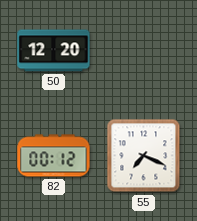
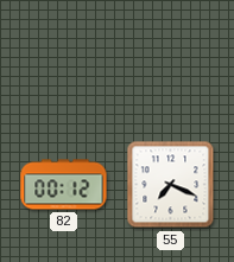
50: 12:20 -> none (54, 51)
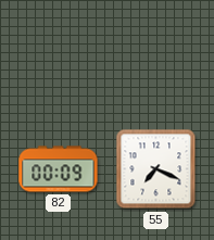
82: 00:12 -> 00:09 (59, 169)
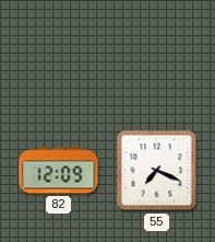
82: 00:09 -> 12:09 (59, 171)
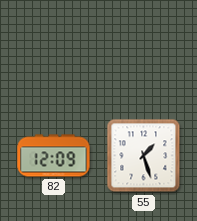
55: 7:19 -> 1:27 (144, 156)
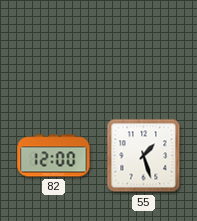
82: 12:09 -> 12:00 (54, 156)
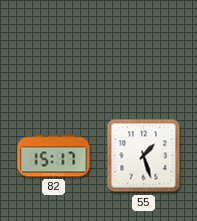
82: 12:00 -> 15:17 (54, 156)
